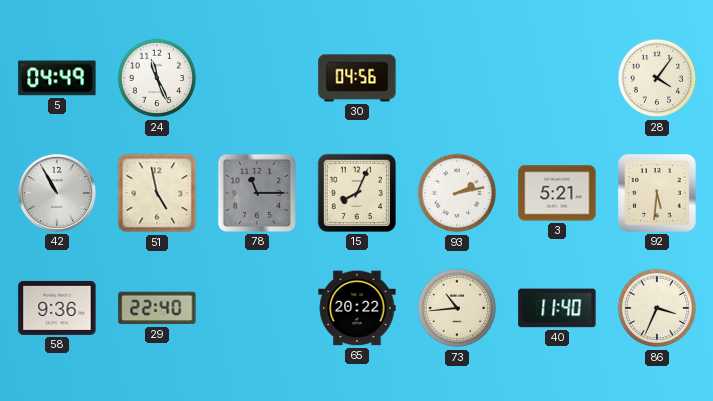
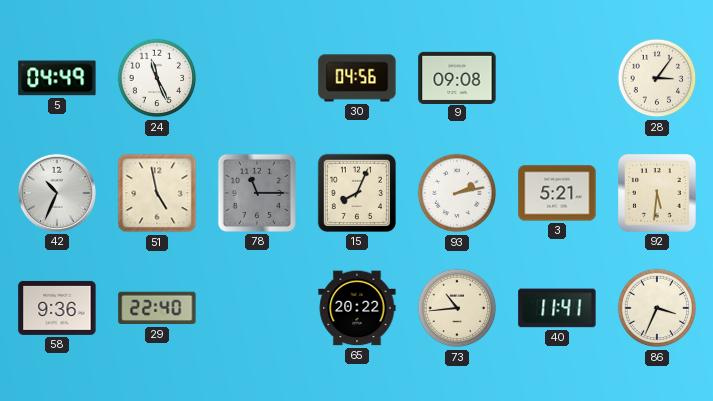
9: none -> 09:08 (457, 77)
28: 4:06 -> 3:06 (657, 78)
42: 10:55 -> 10:34 (57, 193)
40: 11:40 -> 11:41 (557, 308)
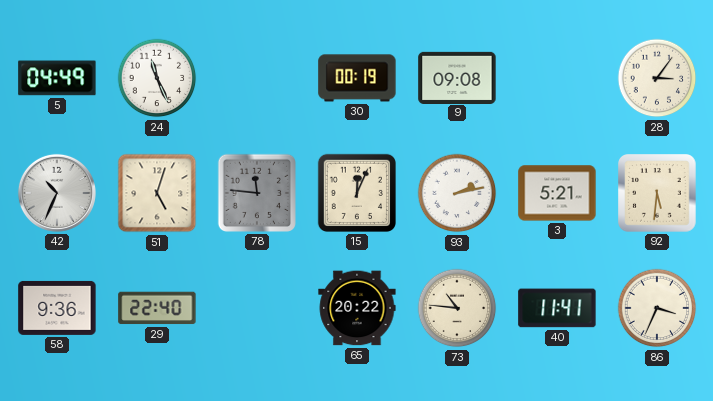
30: 04:56 -> 00:19 (357, 78)
51: 4:58 -> 5:03 (157, 193)
78: 11:15 -> 11:46 (257, 193)
15: 8:04 -> 12:04 (357, 193)
73: 10:44 -> 10:46 (457, 308)
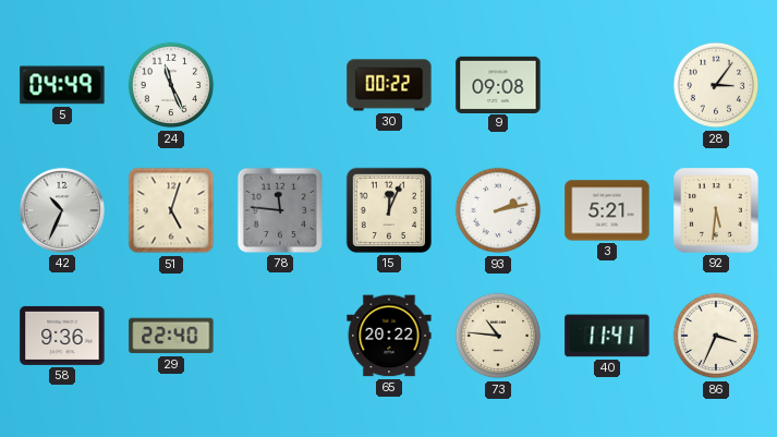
30: 00:19 -> 00:22 (389, 85)
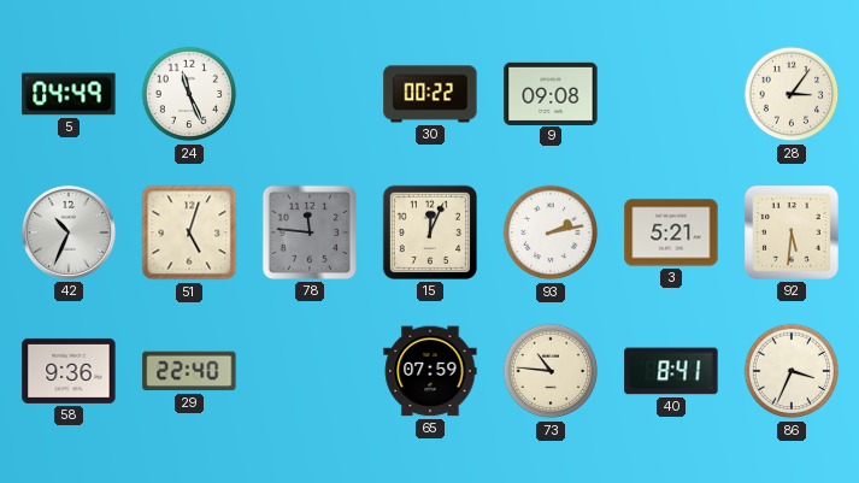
65: 20:22 -> 07:59 (430, 371)
40: 11:41 -> 8:41 (671, 371)
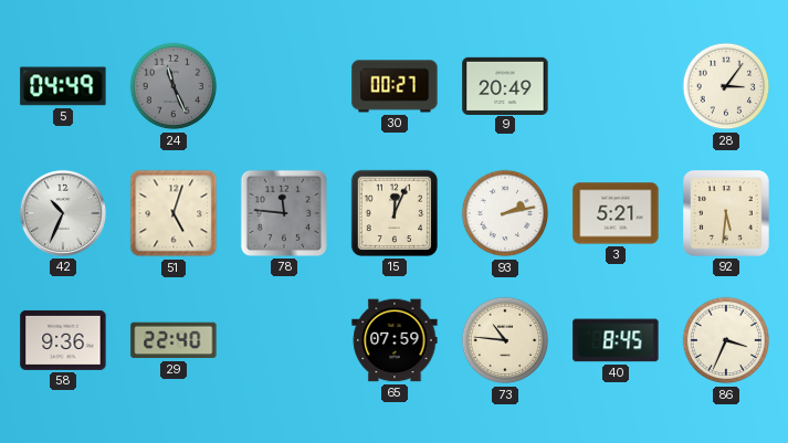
24 dial: white -> grey (174, 86)
30: 00:22 -> 00:27 (395, 86)
9: 09:08 -> 20:49 (505, 85)
40: 8:41 -> 8:45 (616, 340)
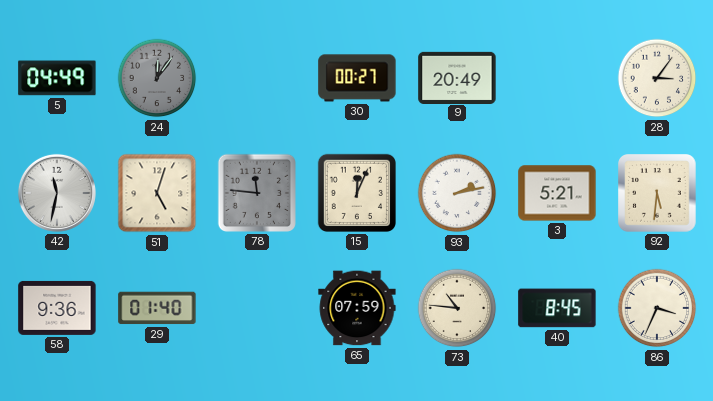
24: 11:26 -> 12:06 (157, 78)
42: 10:34 -> 11:32 (57, 193)
29: 22:40 -> 01:40 (157, 308)
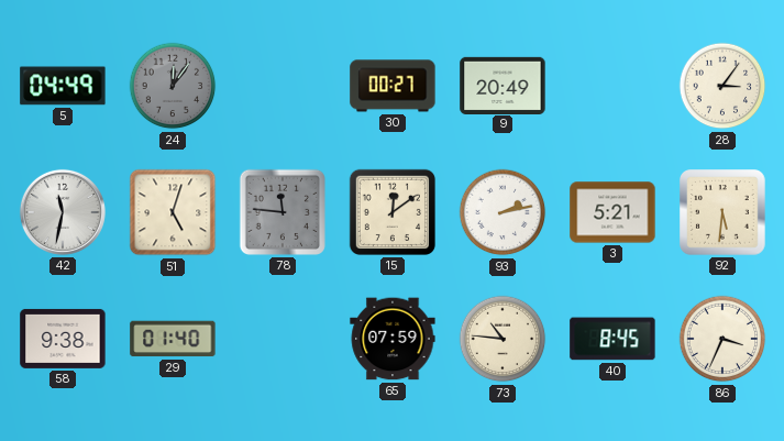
15: 12:04 -> 12:09 (393, 212)
58: 9:36 -> 9:38 (63, 339)
